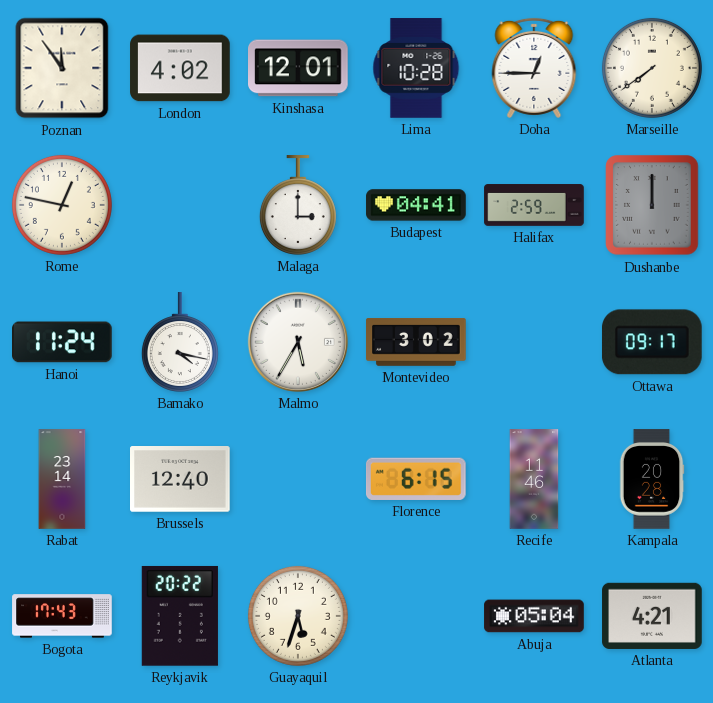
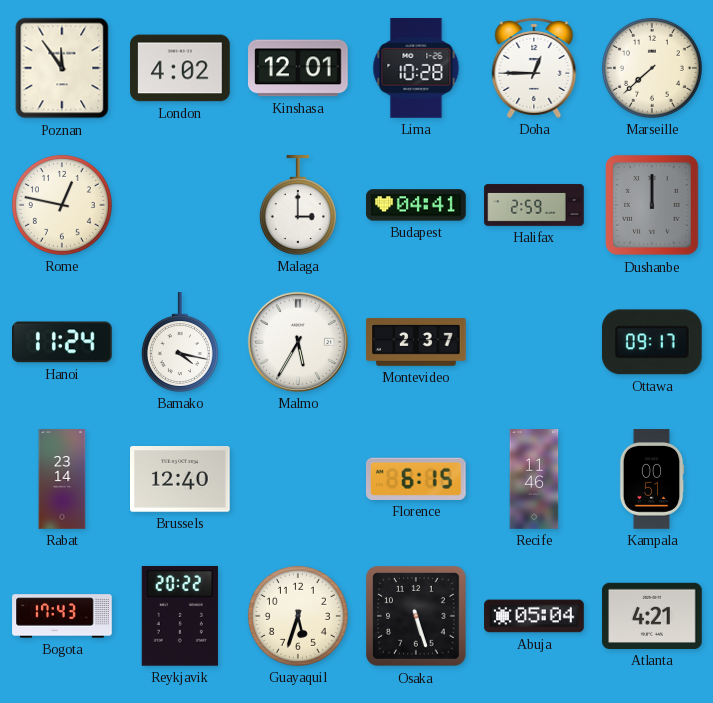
Marseille: 7:39 -> 7:38 (652, 68)
Montevideo: 3:02 -> 2:37 (416, 343)
Kampala: 20:28 -> 00:51 (652, 479)
Osaka: none -> 5:27 (416, 616)
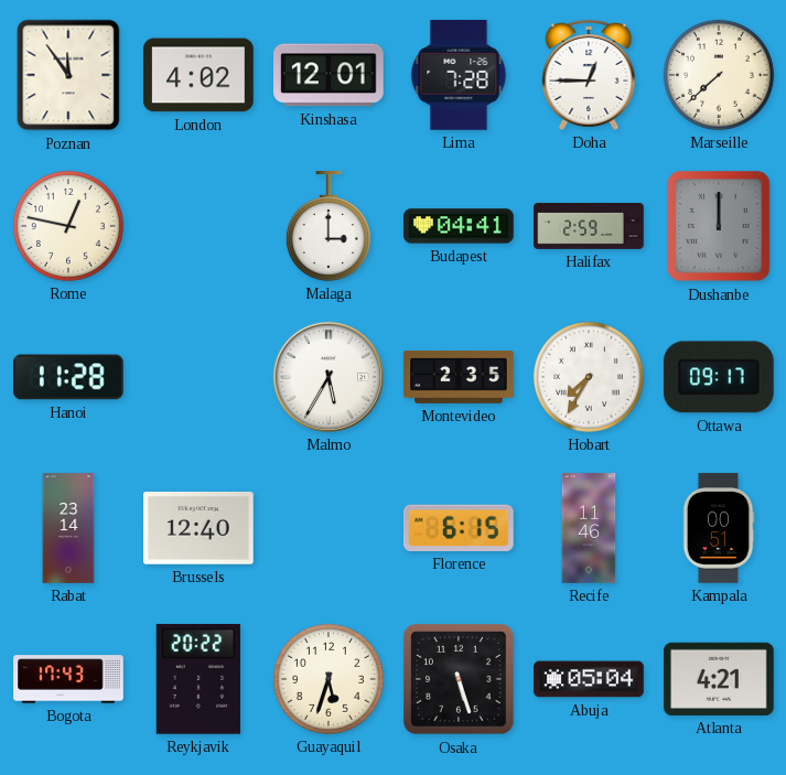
Lima: 10:28 -> 7:28 (459, 75)
Hanoi: 11:24 -> 11:28 (69, 377)
Bamako: 4:17 -> none (180, 342)
Montevideo: 2:37 -> 2:35 (459, 378)
Hobart: none -> 7:35 (589, 377)
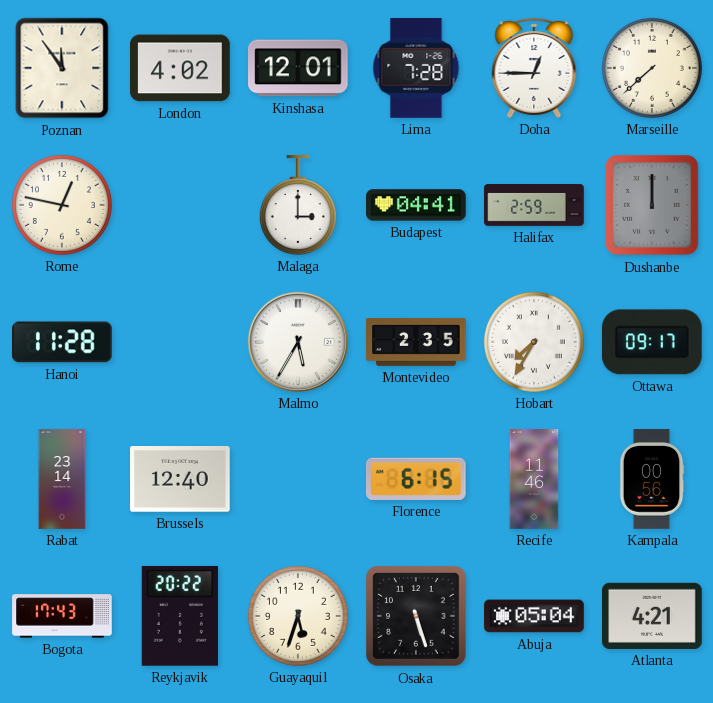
Kampala: 00:51 -> 00:56 (652, 479)
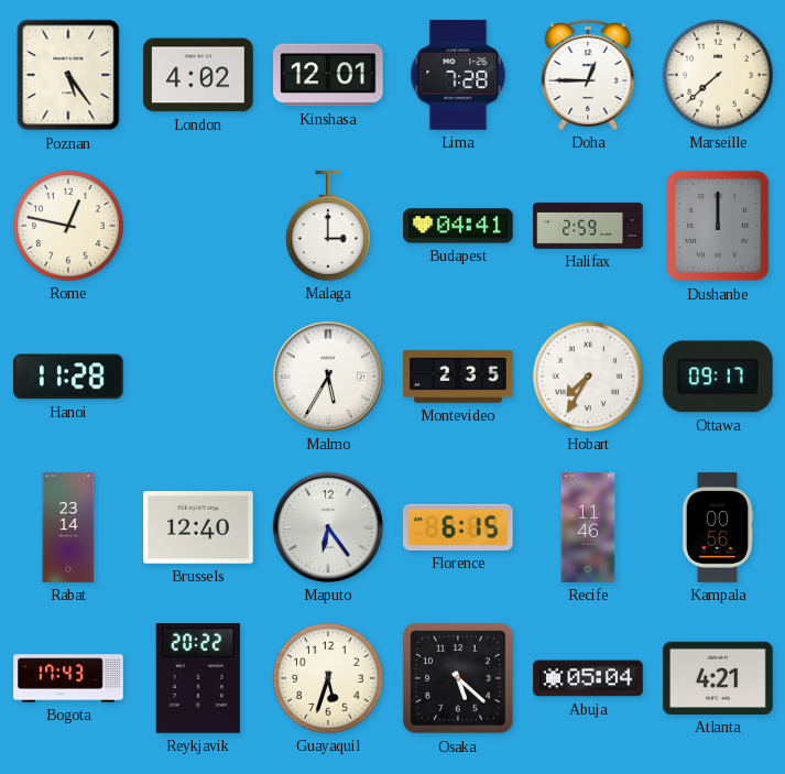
Poznan: 11:54 -> 5:24 (68, 75)
Maputo: none -> 6:24 (328, 527)
Osaka: 5:27 -> 5:22 (458, 678)
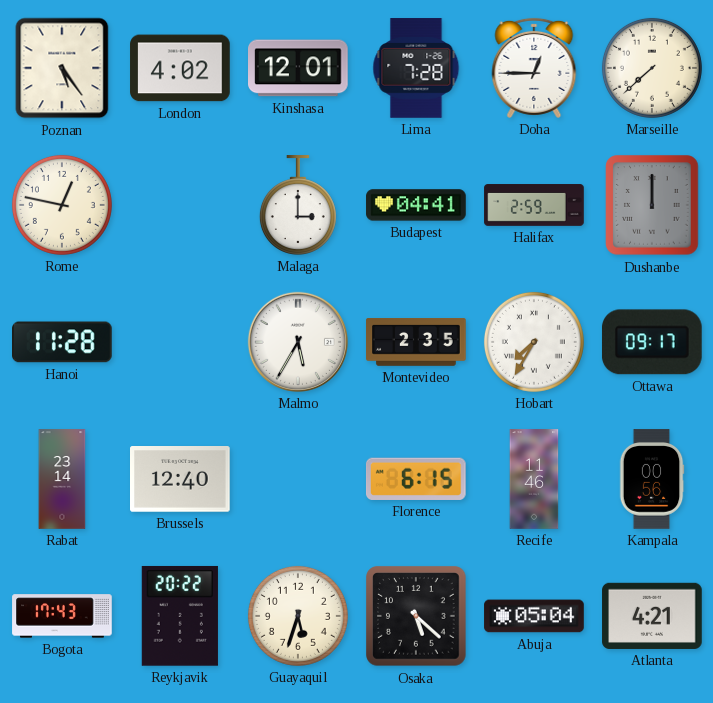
Maputo: 6:24 -> none (328, 527)
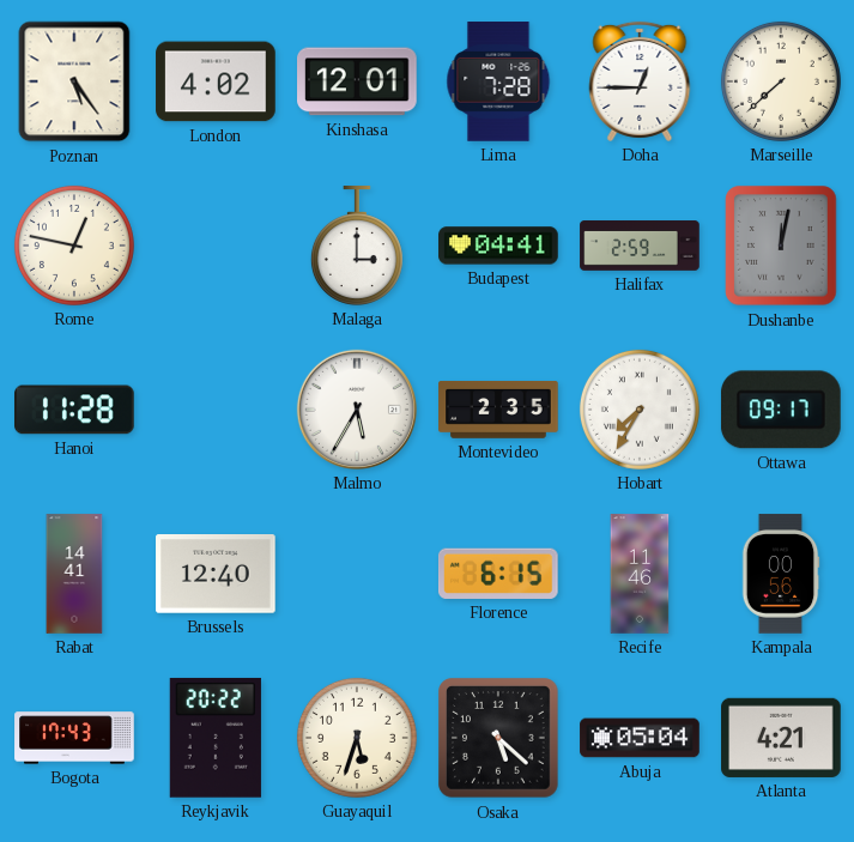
Dushanbe: 12:00 -> 12:02 (781, 246)
Rabat: 23:14 -> 14:41 (74, 574)
